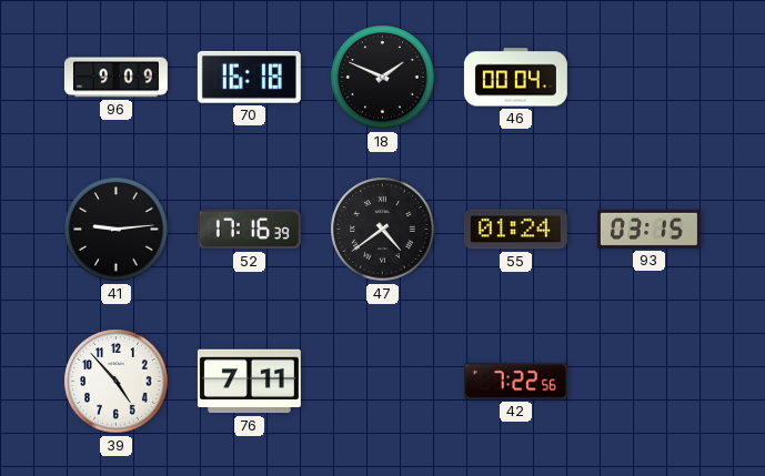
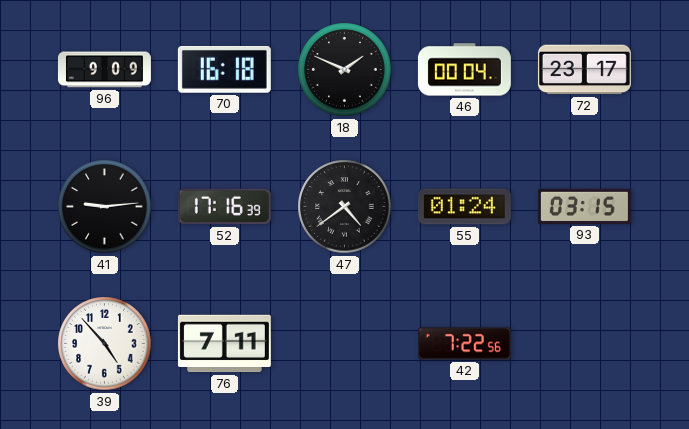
72: none -> 23:17 (584, 70)
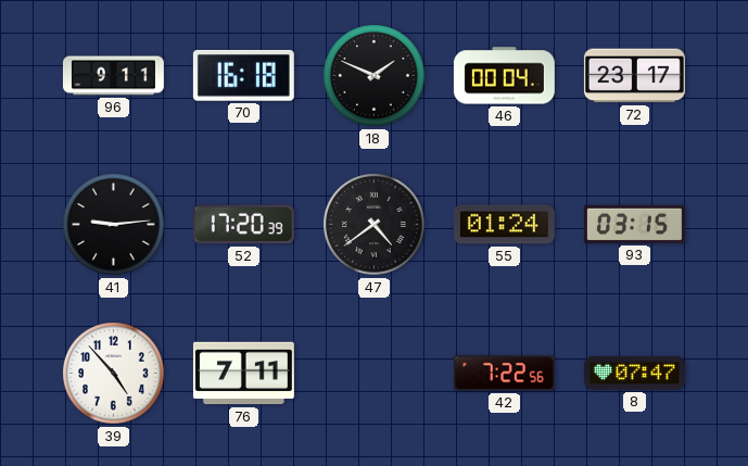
96: 9:09 -> 9:11 (113, 76)
52: 17:16 -> 17:20 (243, 225)
8: none -> 07:47 (634, 373)
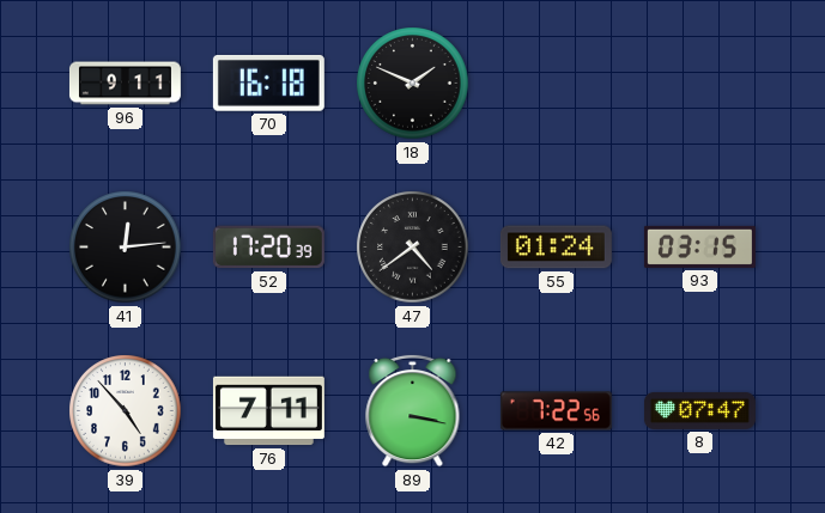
46: 00:04 -> none (504, 76)
72: 23:17 -> none (634, 76)
41: 9:14 -> 12:14 (126, 248)
89: none -> 3:17 (413, 410)
